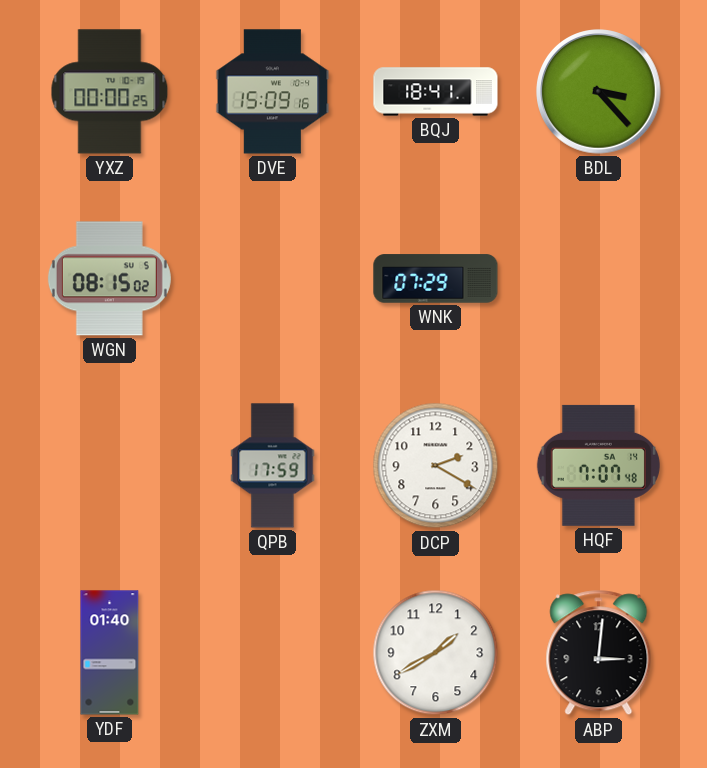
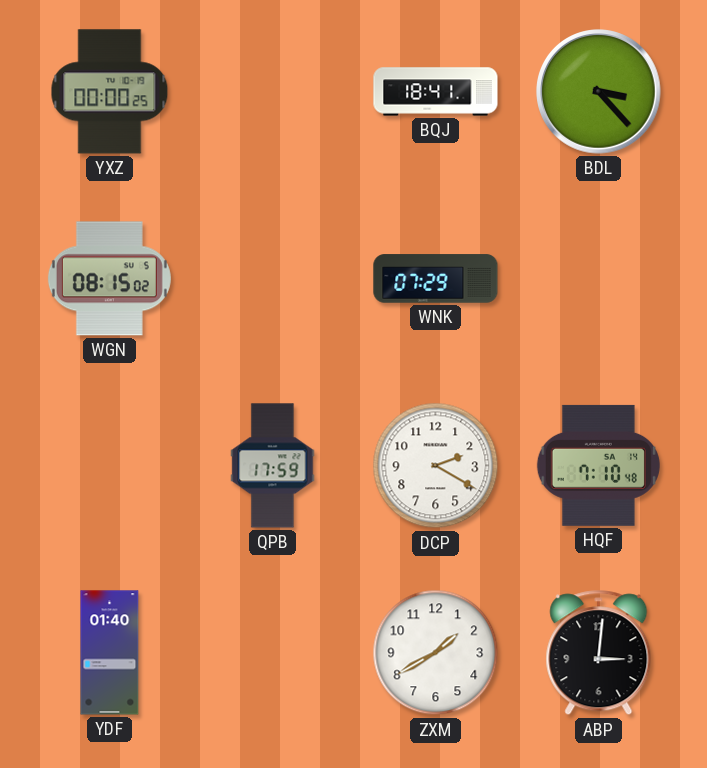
DVE: 15:09 -> none (273, 92)
HQF: 7:07 -> 7:10 (598, 465)
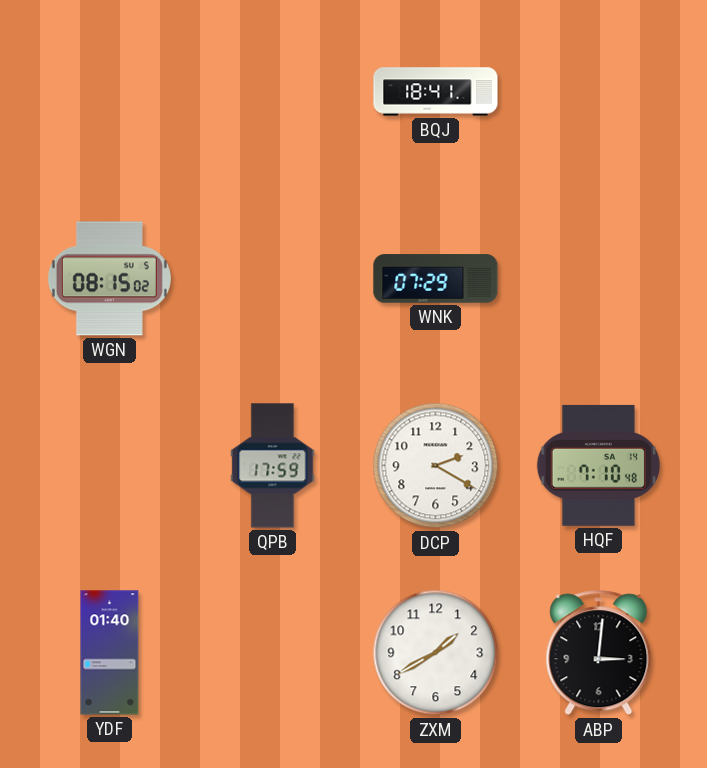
YXZ: 00:00 -> none (110, 92)
BDL: 3:23 -> none (599, 92)
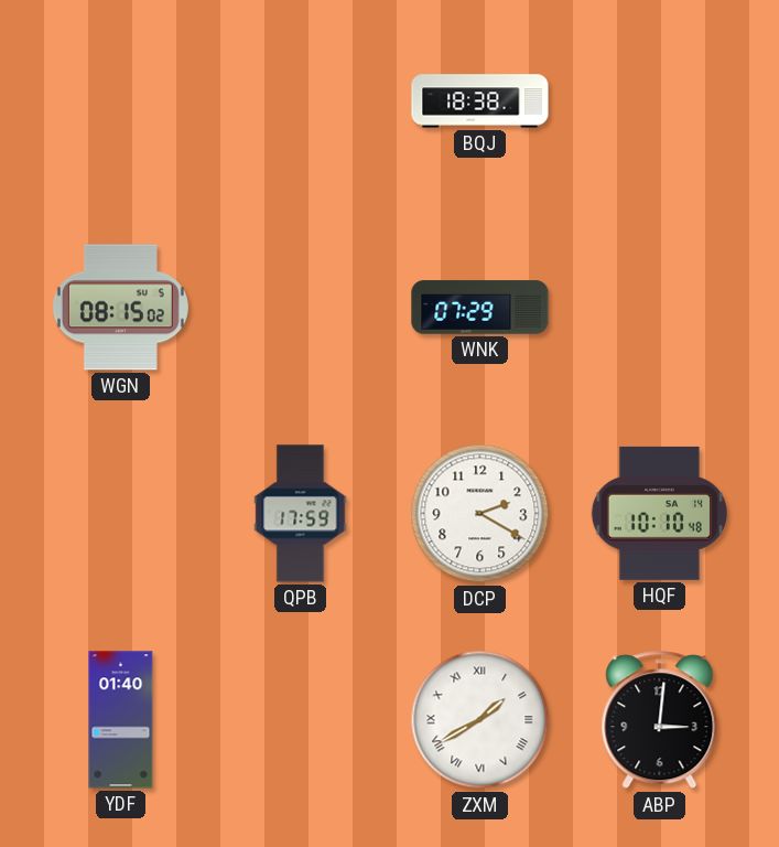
BQJ: 18:41 -> 18:38 (480, 101)
HQF: 7:10 -> 10:10 (659, 513)
ZXM numerals: Arabic -> Roman (480, 720)
